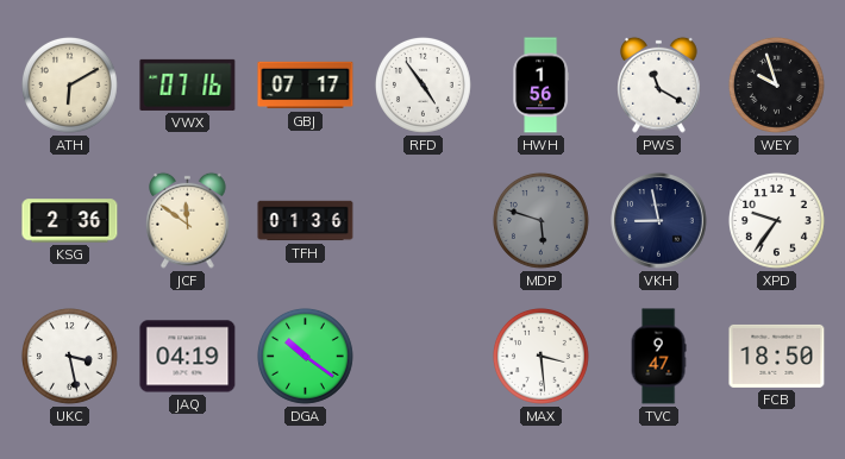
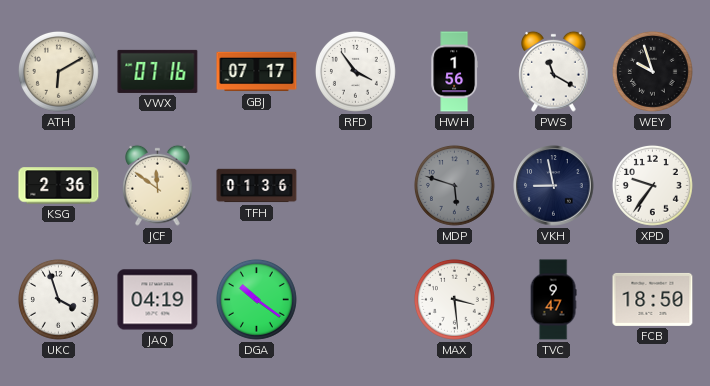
RFD: 4:54 -> 3:54 (355, 71)
UKC: 3:28 -> 3:57 (58, 299)
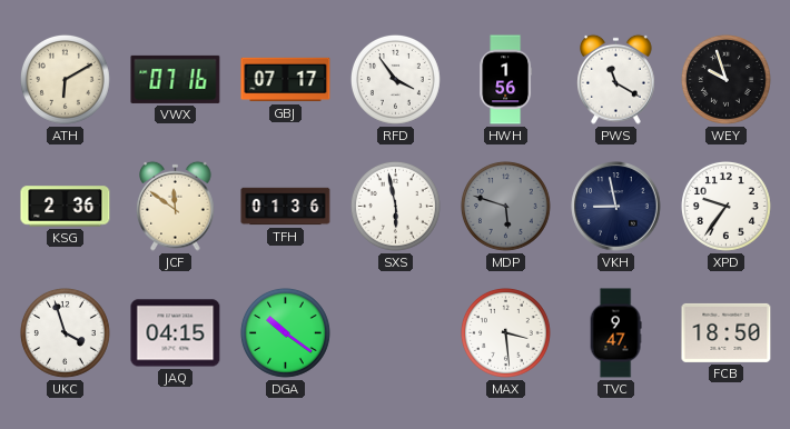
SXS: none -> 5:58 (395, 206)
JAQ: 04:19 -> 04:15 (176, 333)
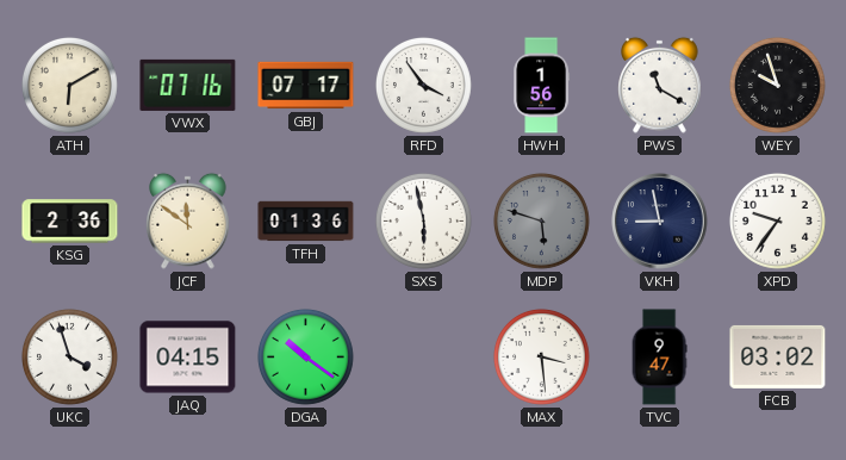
FCB: 18:50 -> 03:02 (778, 356)
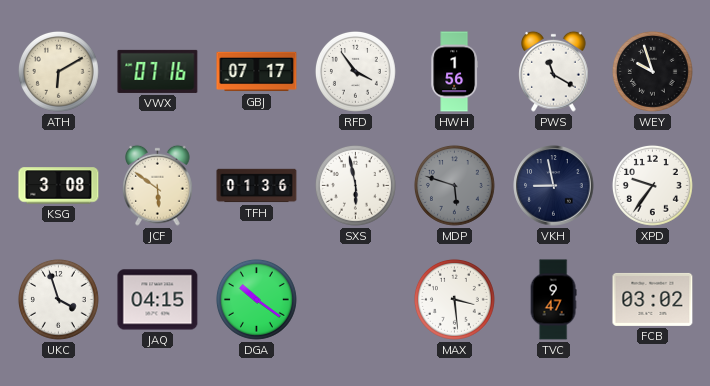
KSG: 2:36 -> 3:08 (59, 186)
JCF: 11:51 -> 5:51 (158, 185)
